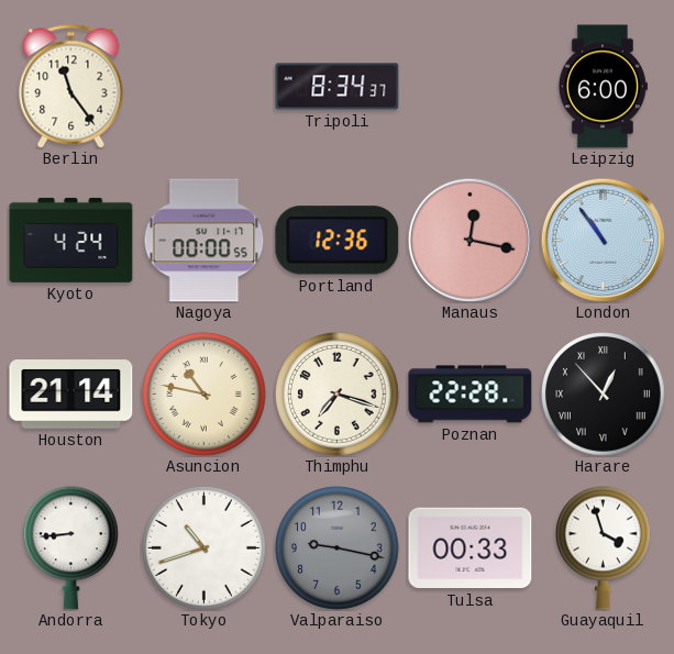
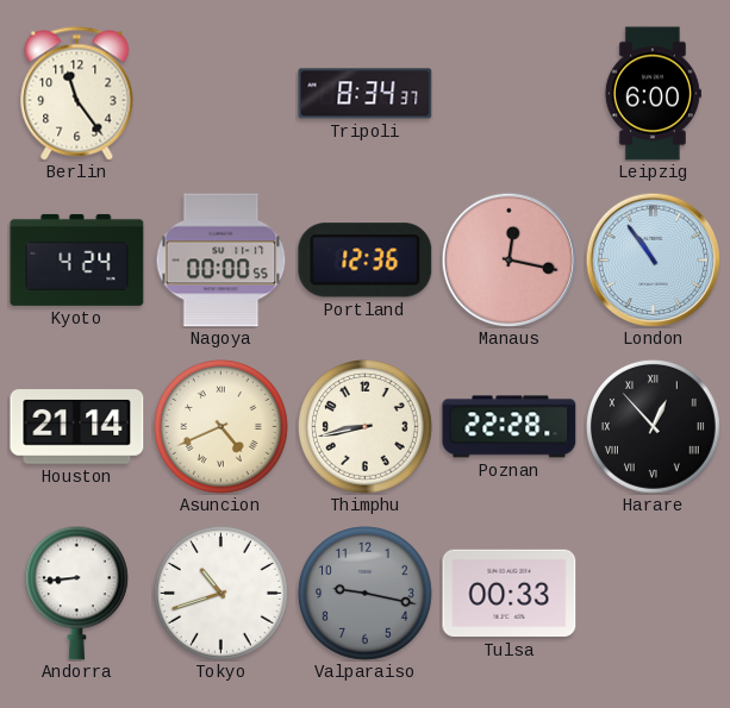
Asuncion: 10:47 -> 4:41 (222, 427)
Thimphu: 7:18 -> 8:43 (366, 427)
Guayaquil: 3:57 -> none (603, 547)
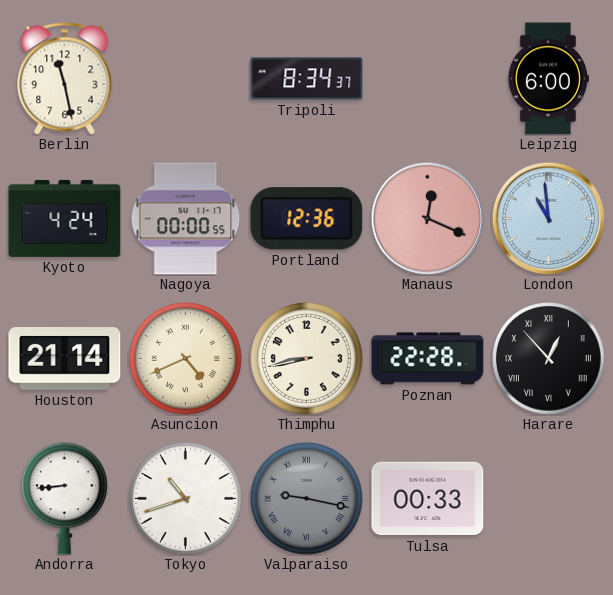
Berlin: 11:24 -> 11:28 (65, 79)
Manaus: 12:17 -> 12:19 (427, 218)
London: 10:54 -> 10:59 (548, 218)
Valparaiso numerals: Arabic -> Roman (307, 499)
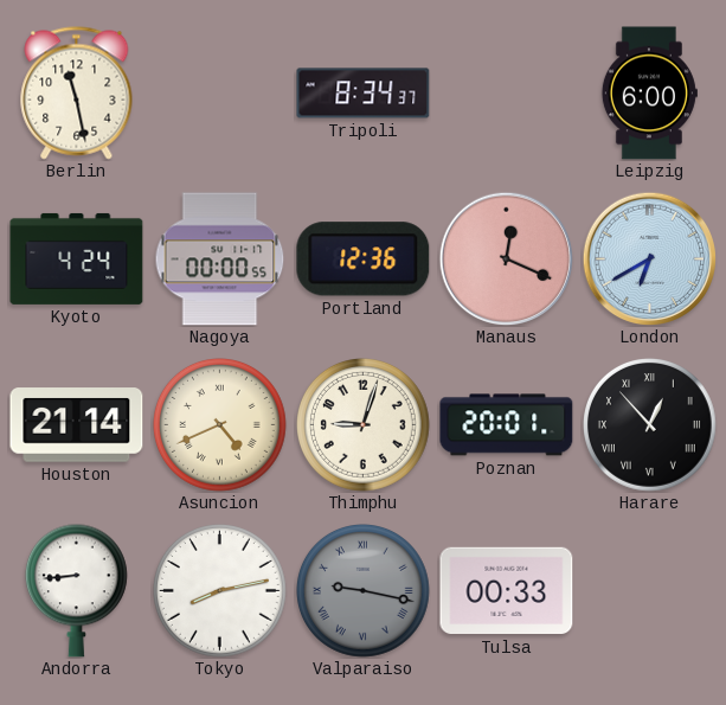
London: 10:59 -> 6:40 (649, 258)
Thimphu: 8:43 -> 9:03 (364, 425)
Poznan: 22:28 -> 20:01 (507, 425)
Tokyo: 10:42 -> 8:13 (220, 591)
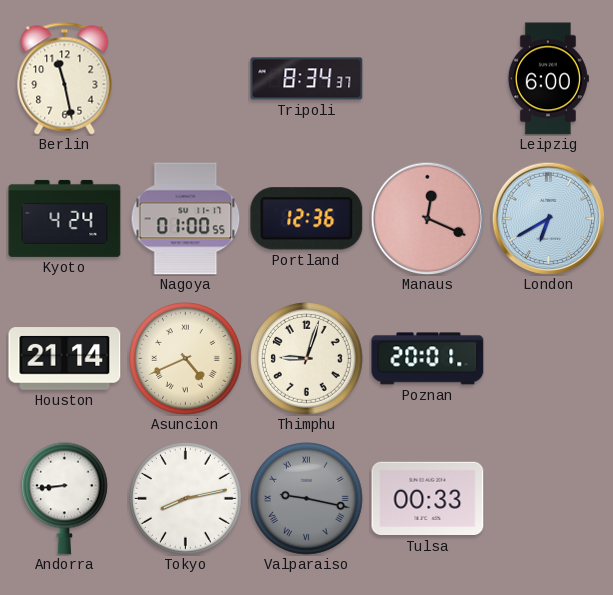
Nagoya: 00:00 -> 01:00 (186, 219)
Harare: 12:53 -> none (650, 425)
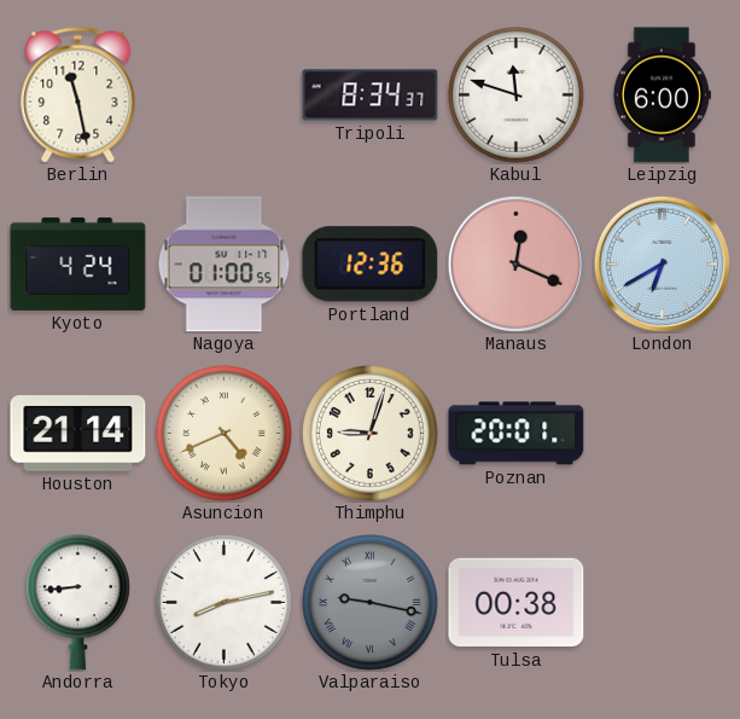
Kabul: none -> 11:48 (517, 95)
Tulsa: 00:33 -> 00:38 (517, 603)
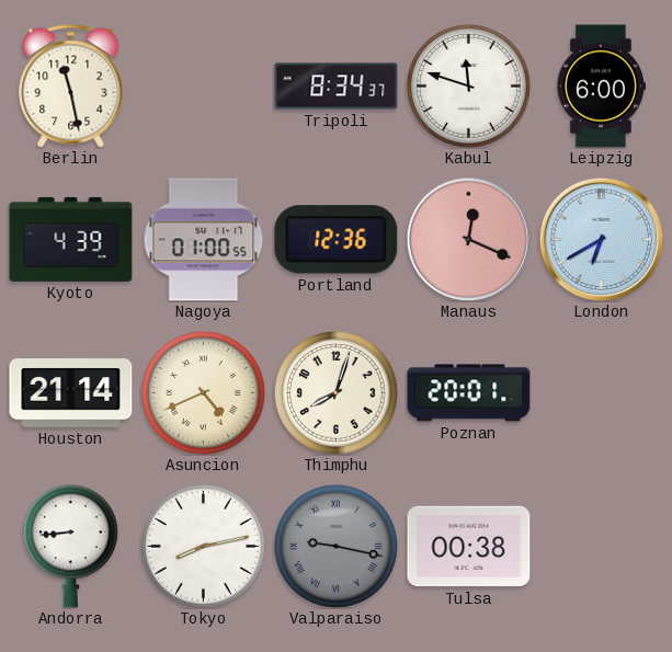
Kyoto: 4:24 -> 4:39 (71, 239)
Thimphu: 9:03 -> 8:03 (337, 393)
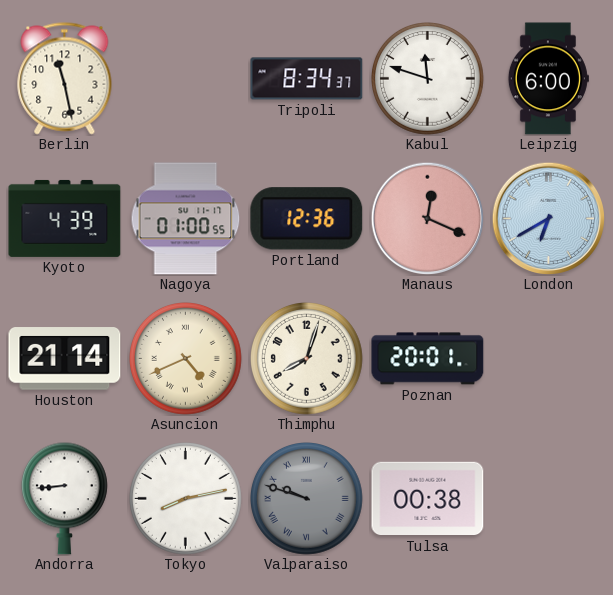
Valparaiso: 9:17 -> 9:48 (307, 499)
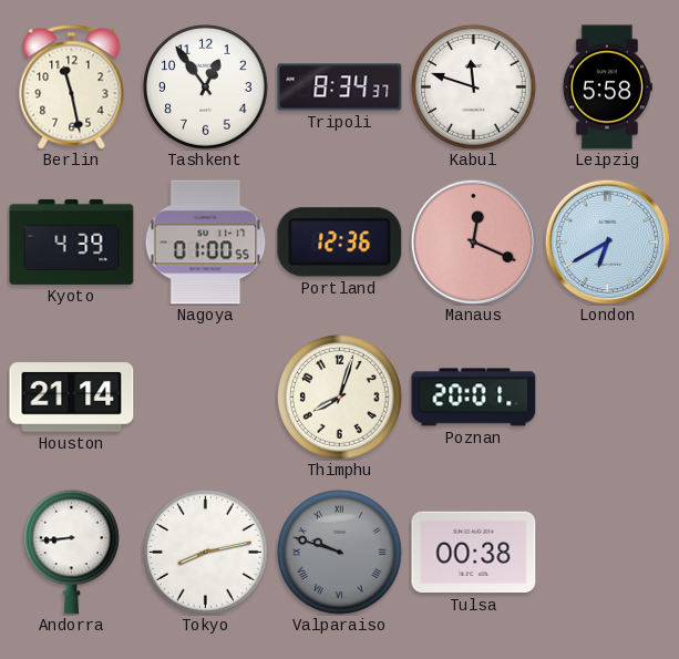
Tashkent: none -> 12:54 (206, 87)
Leipzig: 6:00 -> 5:58 (607, 87)
Asuncion: 4:41 -> none (186, 359)
